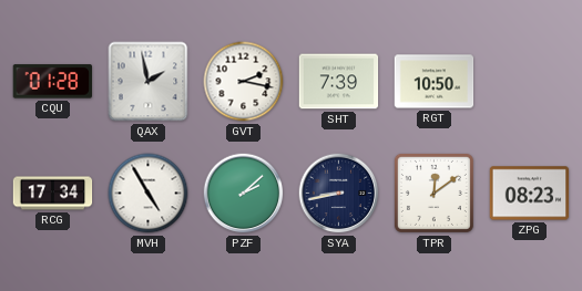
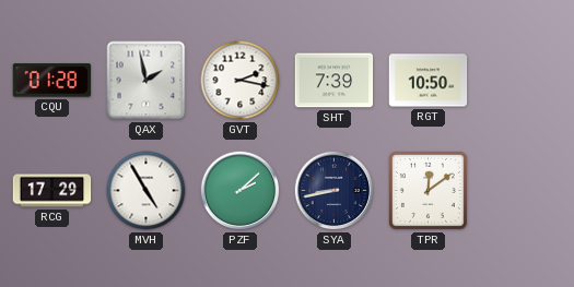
RCG: 17:34 -> 17:29 (52, 191)
ZPG: 08:23 -> none (530, 194)
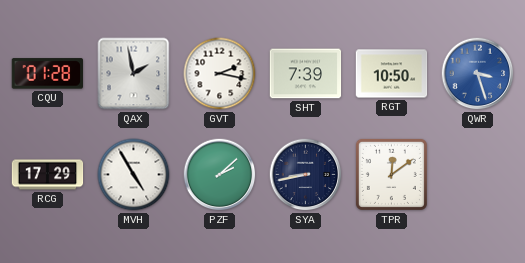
QWR: none -> 3:27 (478, 74)
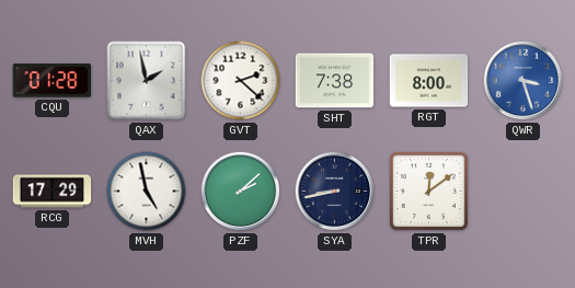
GVT: 2:17 -> 2:22 (241, 81)
SHT: 7:39 -> 7:38 (335, 81)
RGT: 10:50 -> 8:00 (429, 81)
MVH: 4:55 -> 4:58 (147, 192)
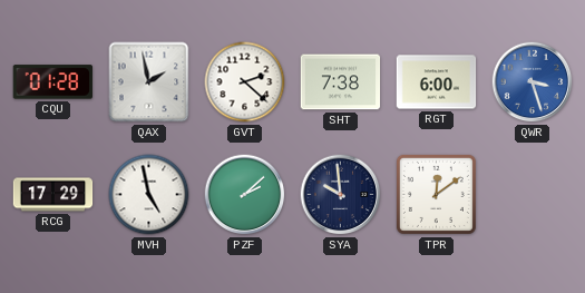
RGT: 8:00 -> 6:00 (437, 82)
SYA: 8:43 -> 9:59 (341, 195)
